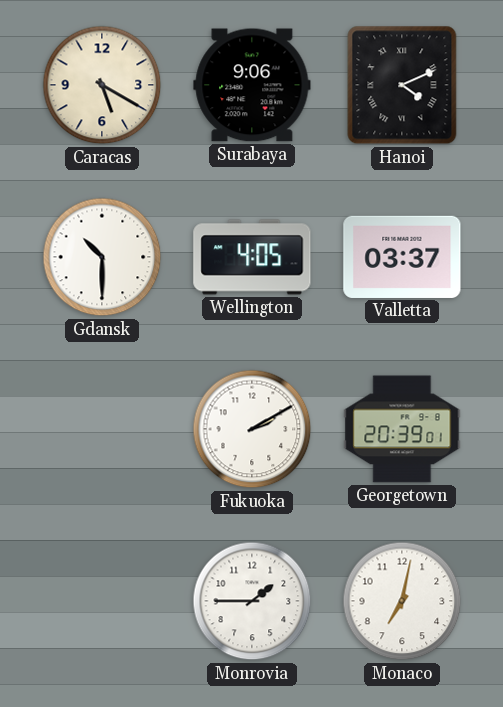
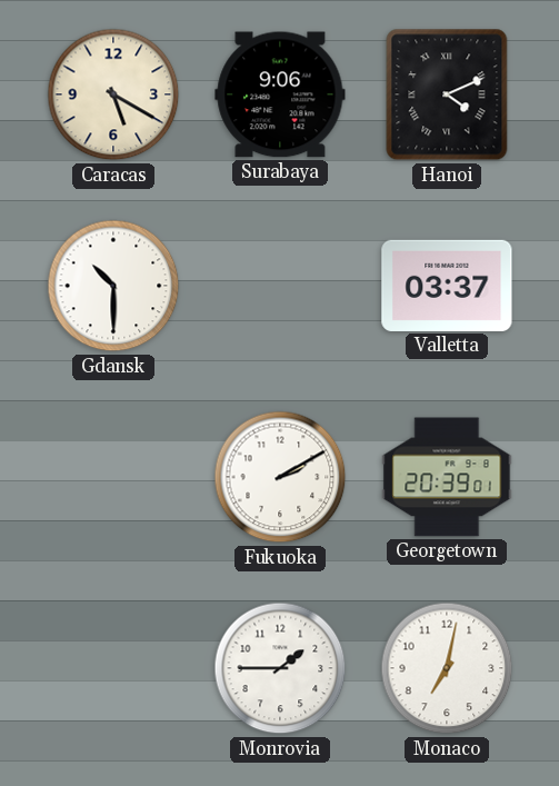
Wellington: 4:05 -> none (252, 257)
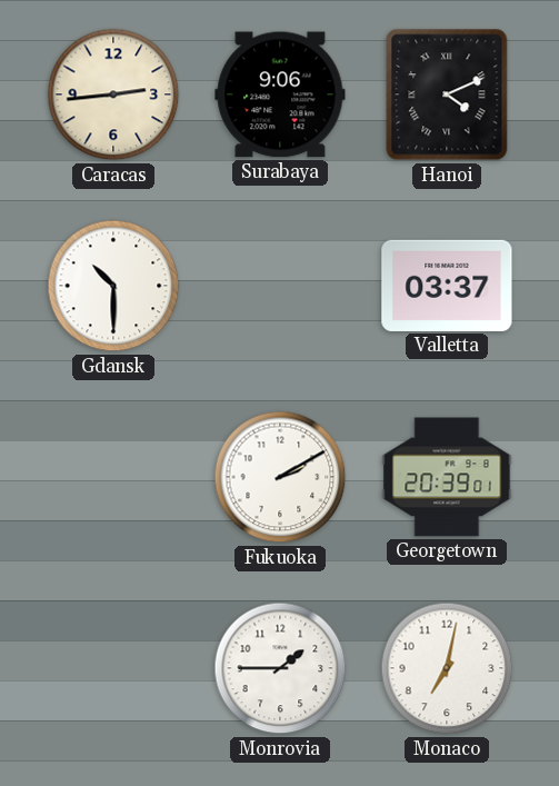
Caracas: 5:20 -> 2:44 (113, 94)
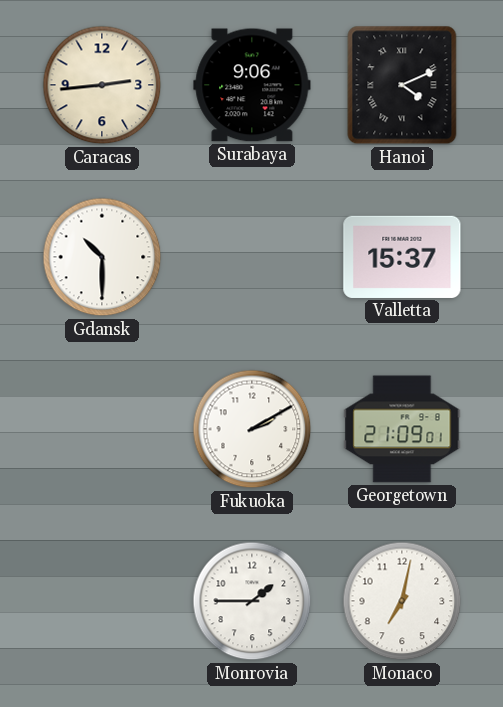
Valletta: 03:37 -> 15:37 (402, 257)
Georgetown: 20:39 -> 21:09 (402, 429)
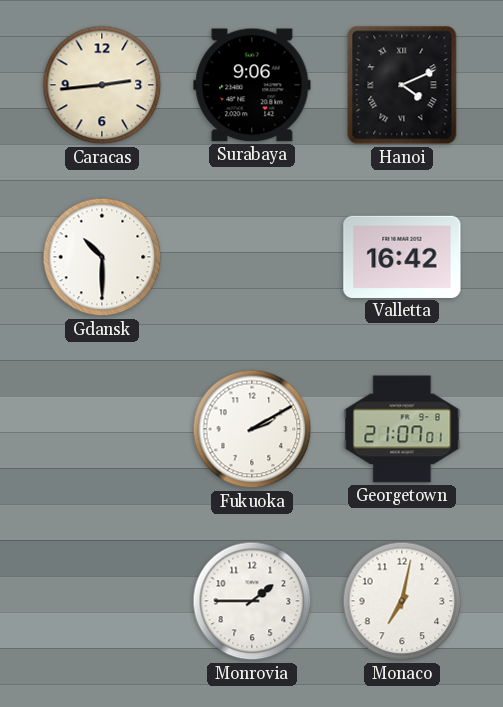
Valletta: 15:37 -> 16:42 (402, 257)
Georgetown: 21:09 -> 21:07 (402, 429)
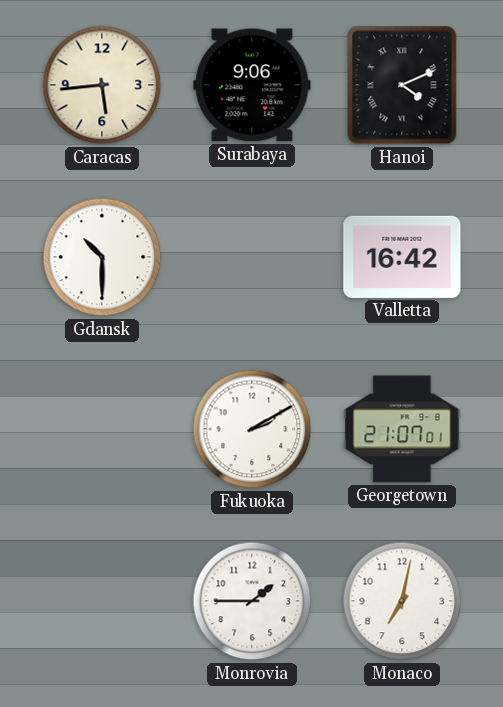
Caracas: 2:44 -> 5:44 (102, 85)
